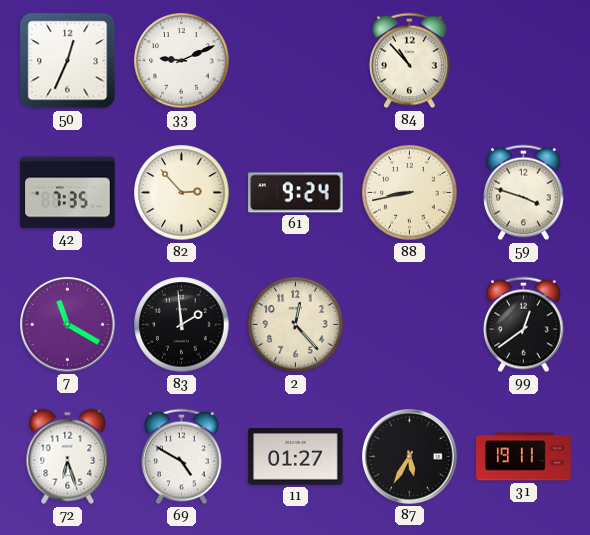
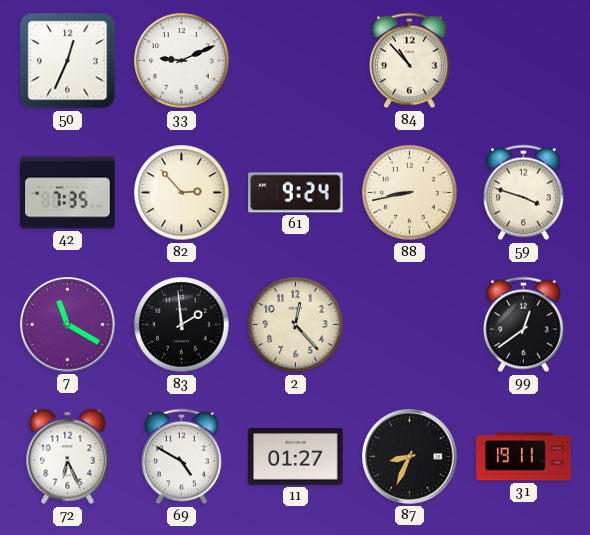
72: 6:27 -> 6:26 (68, 457)
87: 5:35 -> 8:34 (410, 457)
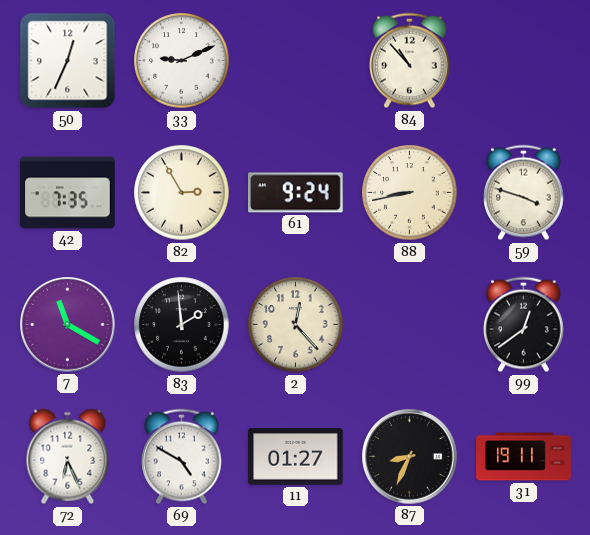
82: 2:53 -> 2:55 (182, 193)
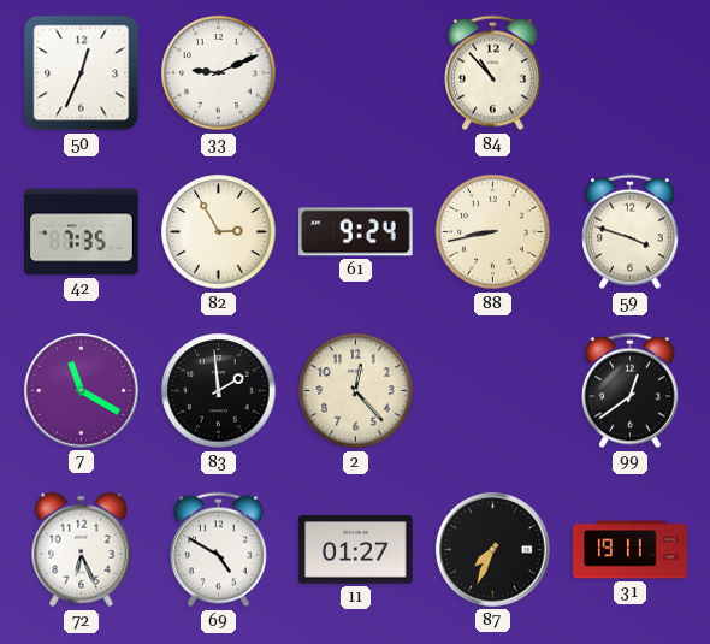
87: 8:34 -> 7:34 (493, 550)
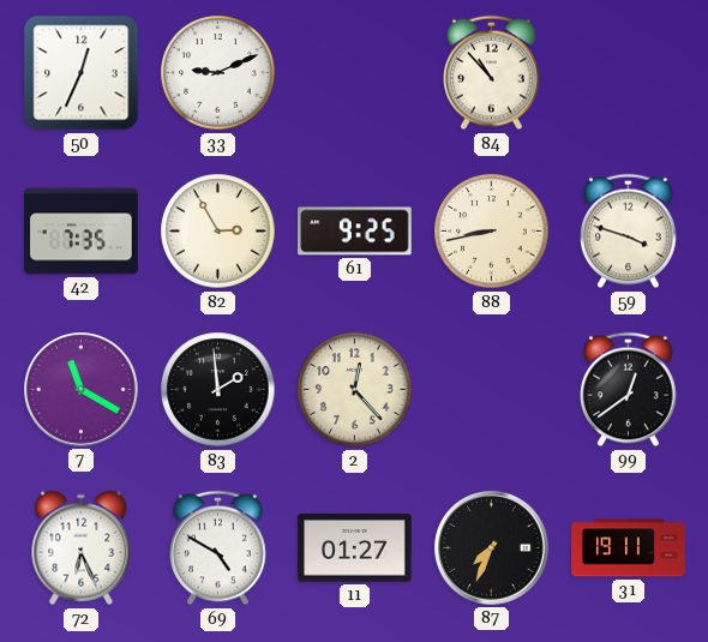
61: 9:24 -> 9:25 (355, 232)
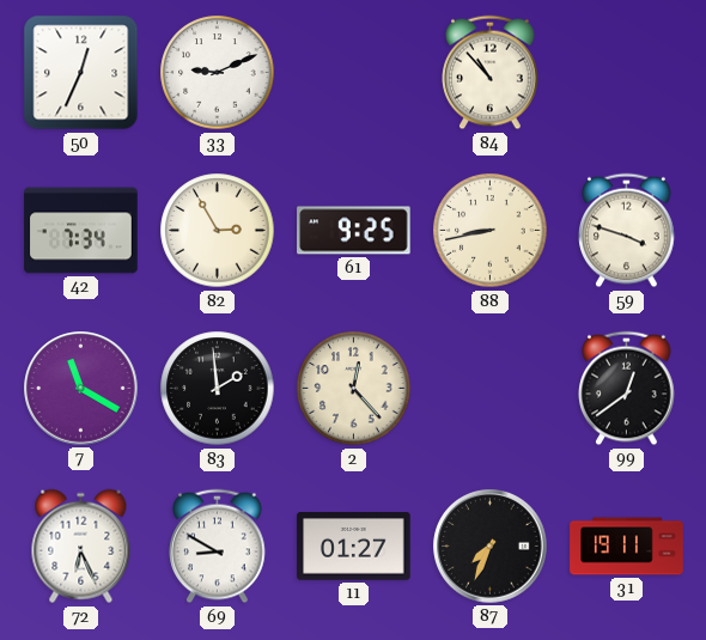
42: 7:35 -> 7:34 (81, 231)
69: 4:50 -> 8:50 (218, 547)
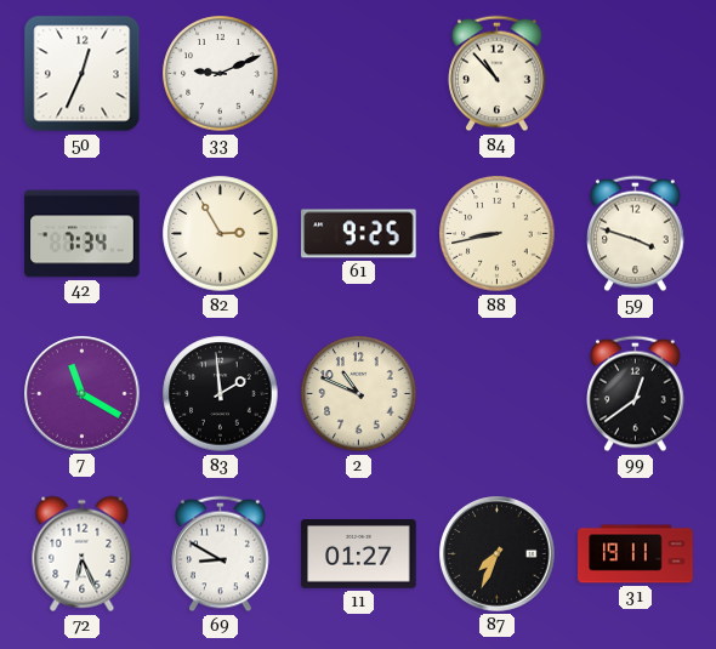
2: 12:23 -> 10:49 (359, 394)
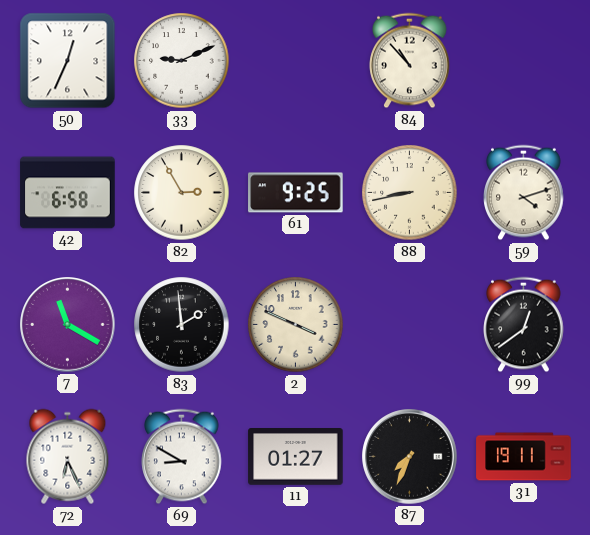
42: 7:34 -> 6:58 (68, 193)
59: 3:48 -> 4:12 (524, 193)
2: 10:49 -> 3:49 (296, 325)
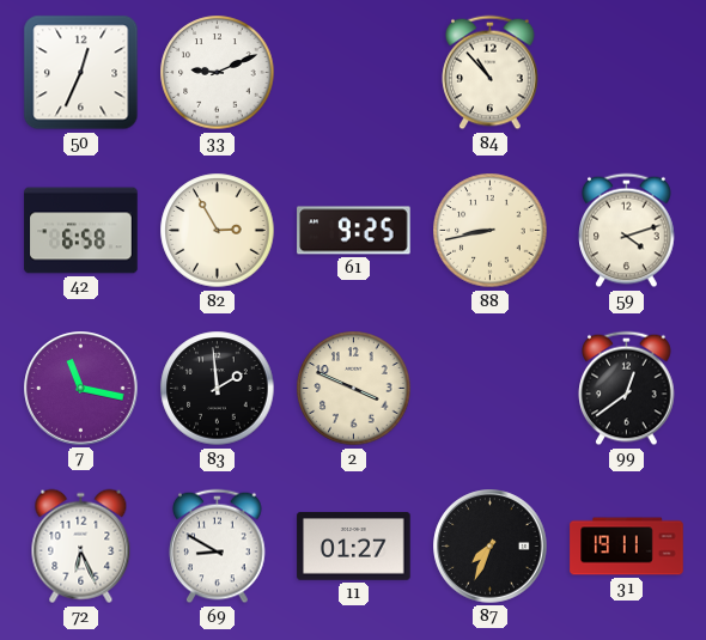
7: 11:20 -> 11:17 (81, 389)
